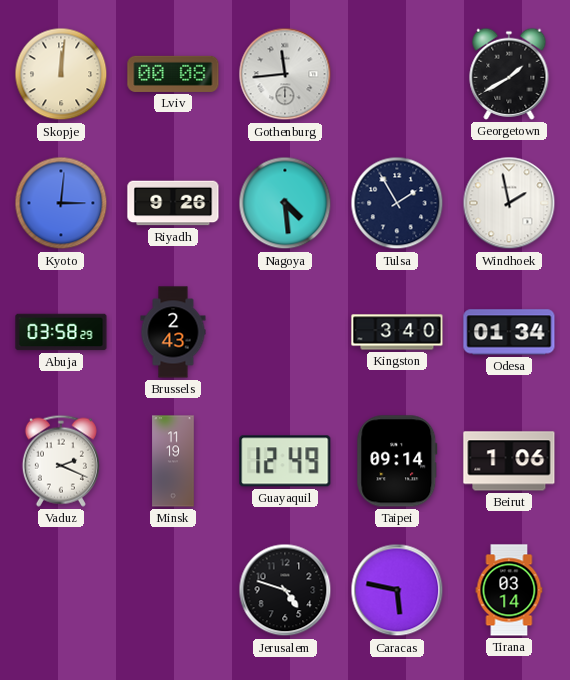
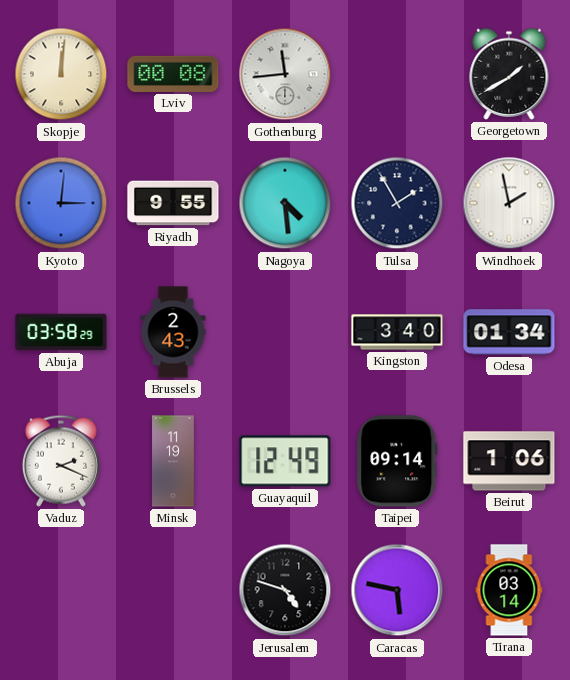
Riyadh: 9:26 -> 9:55 (173, 203)
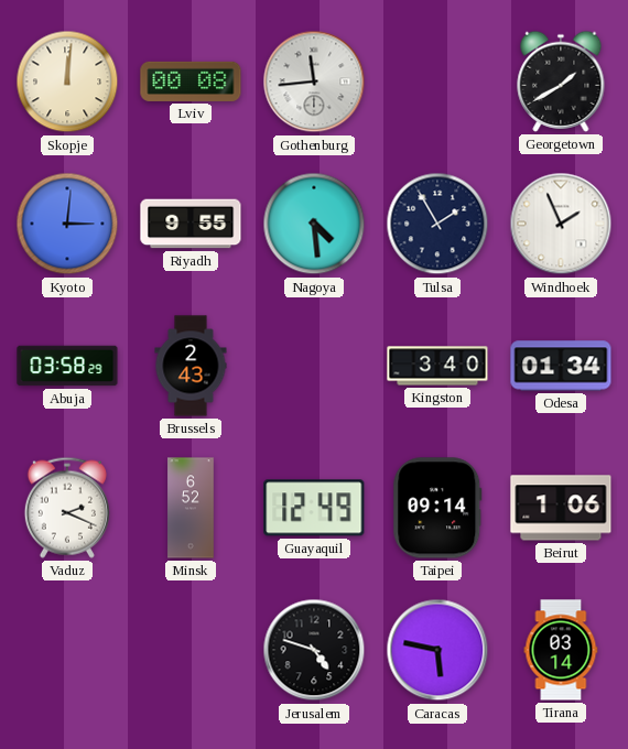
Windhoek: 1:58 -> 1:56 (561, 224)
Minsk: 11:19 -> 6:52 (191, 508)
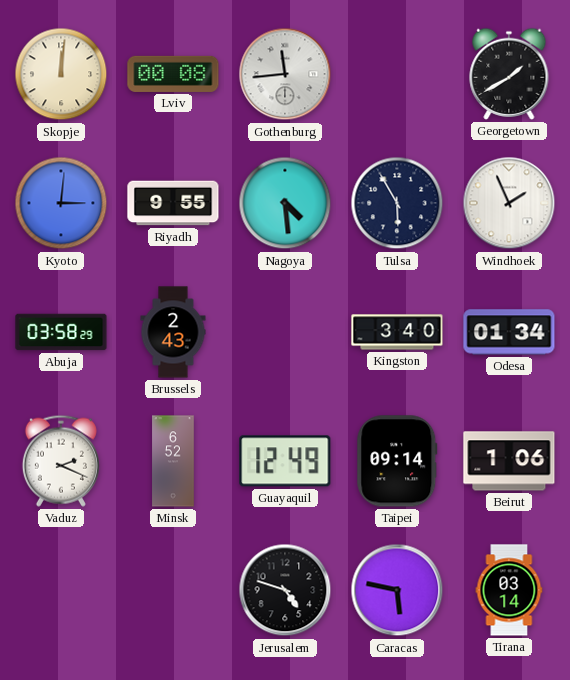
Tulsa: 1:55 -> 5:55 (397, 203)
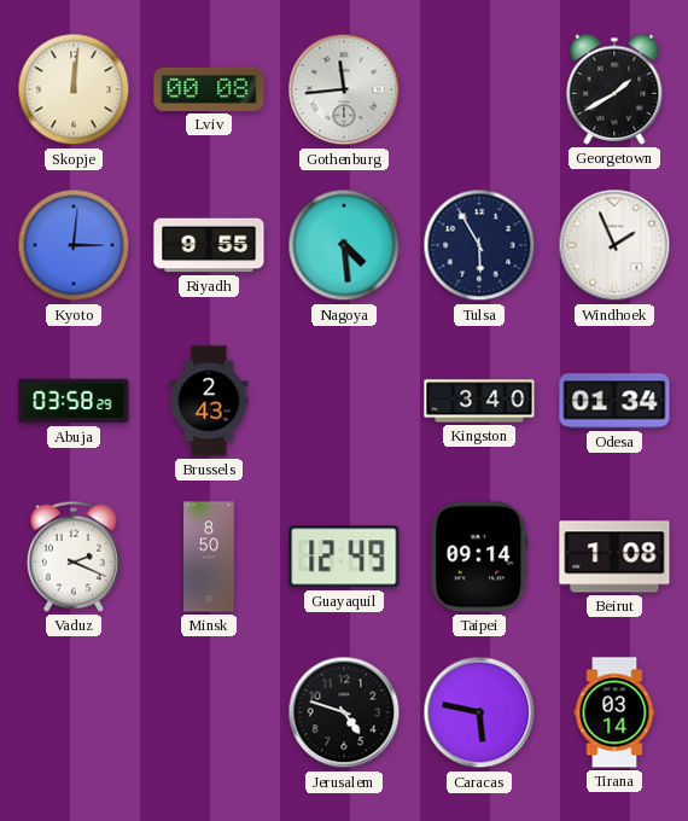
Minsk: 6:52 -> 8:50 (209, 557)
Beirut: 1:06 -> 1:08 (614, 557)
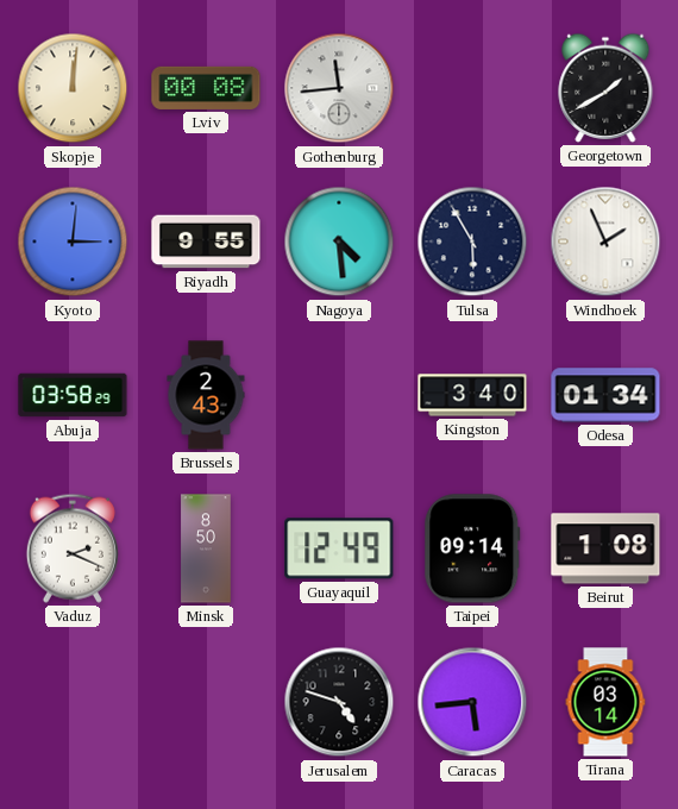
Caracas: 5:47 -> 5:44 (472, 702)
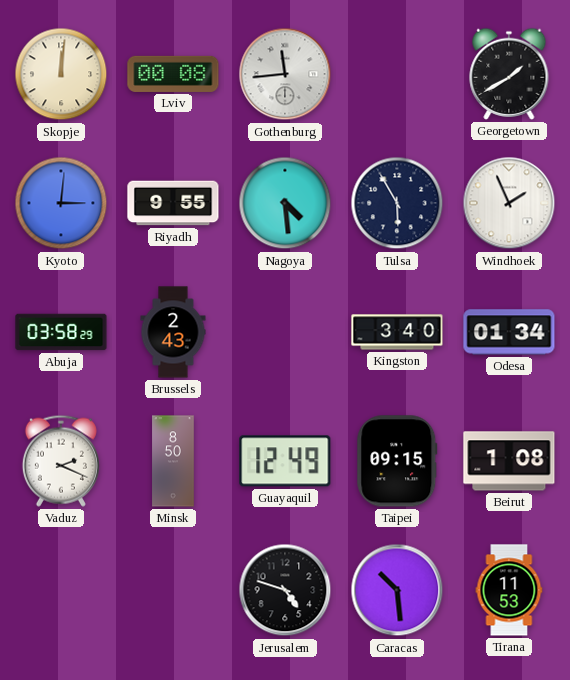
Taipei: 09:14 -> 09:15 (397, 461)
Caracas: 5:44 -> 10:29 (397, 590)
Tirana: 03:14 -> 11:53 (509, 590)
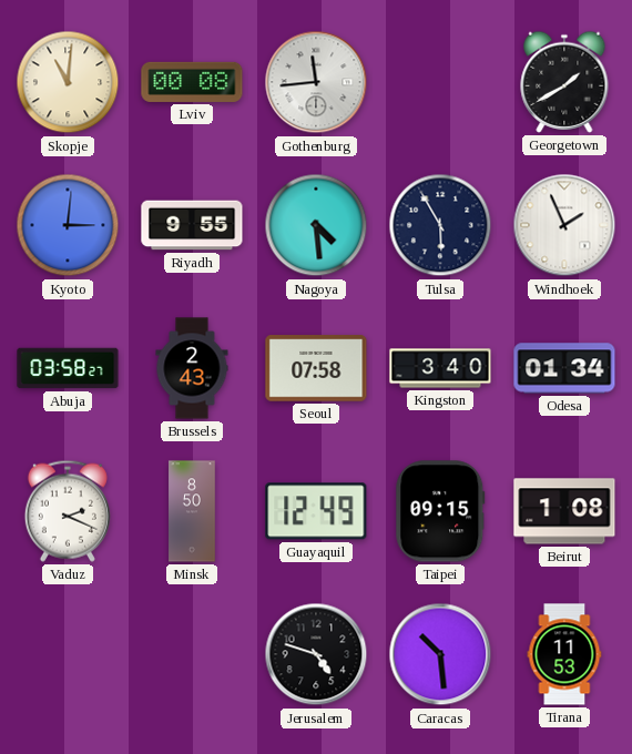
Skopje: 12:01 -> 11:01 (68, 82)
Abuja: 03:58:29 -> 03:58:27 (68, 368)
Seoul: none -> 07:58 (316, 368)
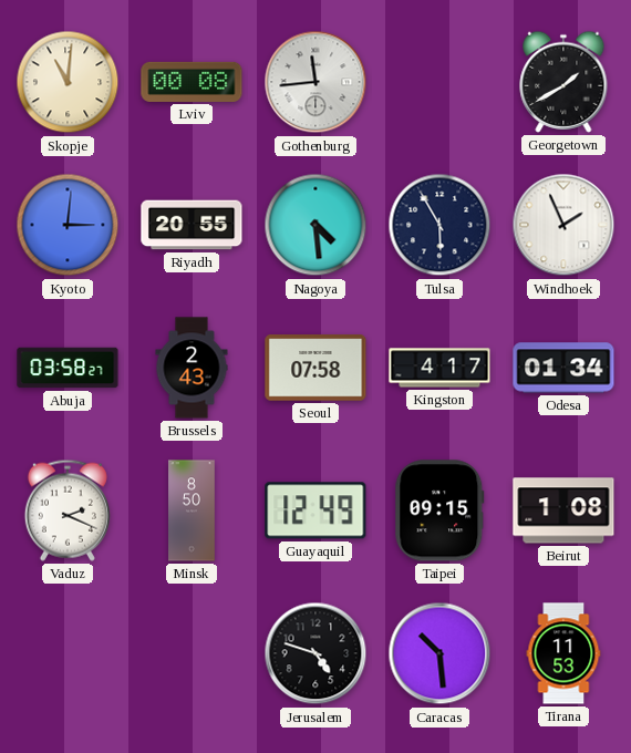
Riyadh: 9:55 -> 20:55 (192, 225)
Kingston: 3:40 -> 4:17 (439, 368)
